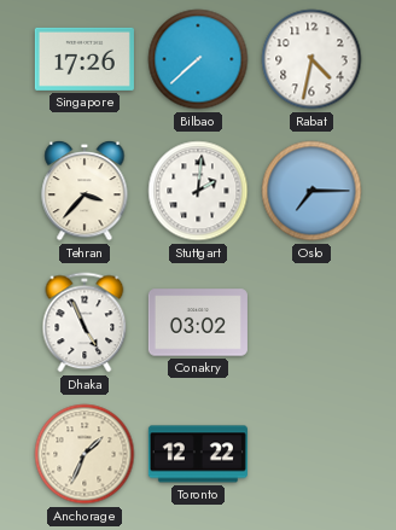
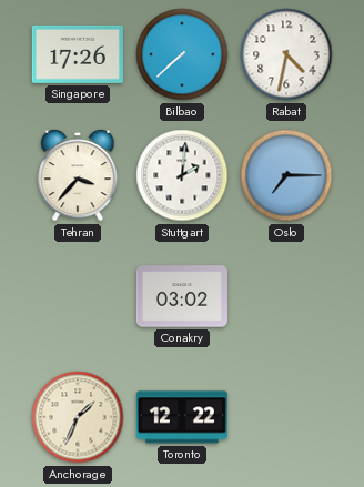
Dhaka: 4:56 -> none (85, 322)
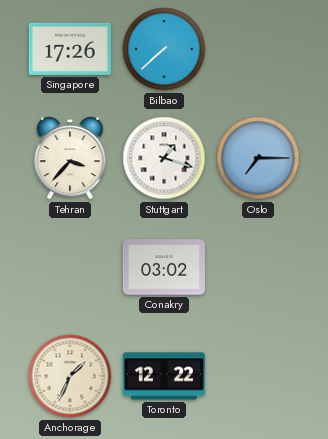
Rabat: 4:32 -> none (286, 54)
Stuttgart: 2:01 -> 1:18 (164, 158)
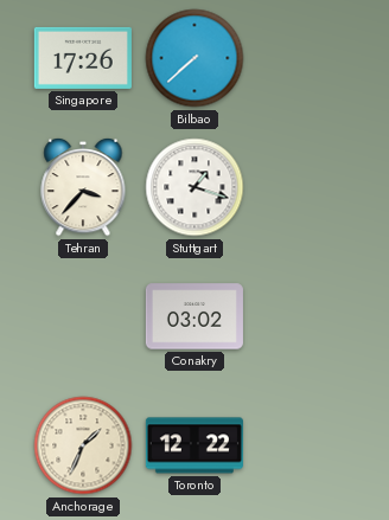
Oslo: 7:15 -> none (258, 158)
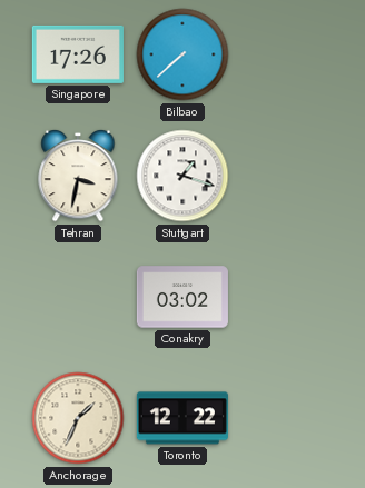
Tehran: 3:37 -> 3:32 (78, 176)
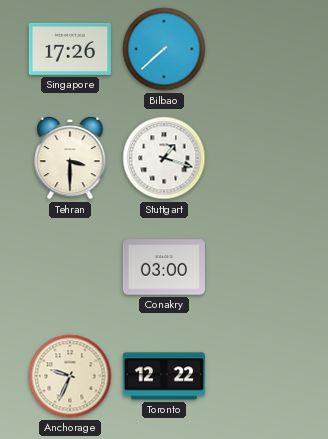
Tehran: 3:32 -> 3:30 (70, 158)
Conakry: 03:02 -> 03:00 (164, 267)
Anchorage: 1:34 -> 9:34 (70, 376)
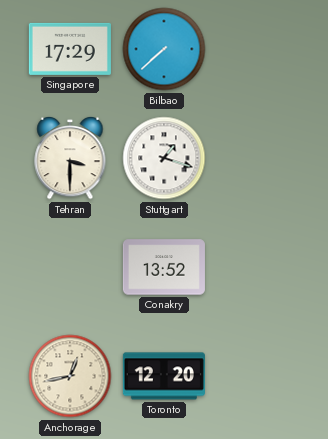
Singapore: 17:26 -> 17:29 (70, 49)
Conakry: 03:00 -> 13:52 (164, 267)
Anchorage: 9:34 -> 12:43 (70, 376)
Toronto: 12:22 -> 12:20 (164, 376)
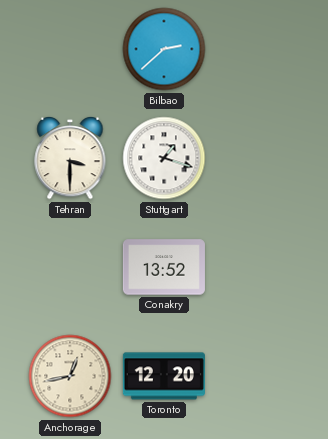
Singapore: 17:29 -> none (70, 49)
Bilbao: 7:38 -> 2:38 (164, 49)
